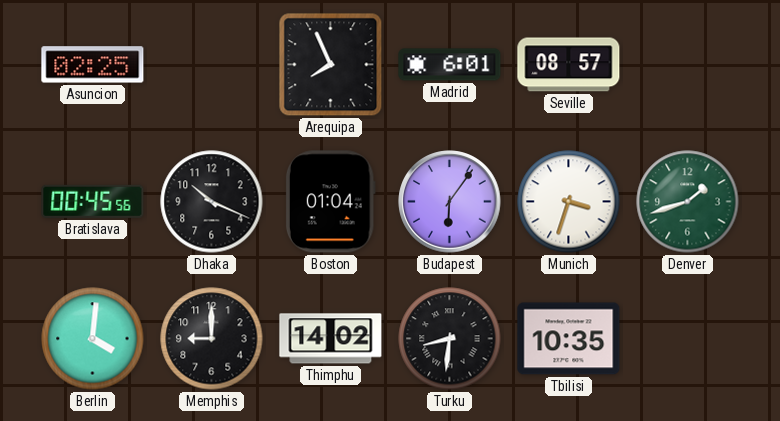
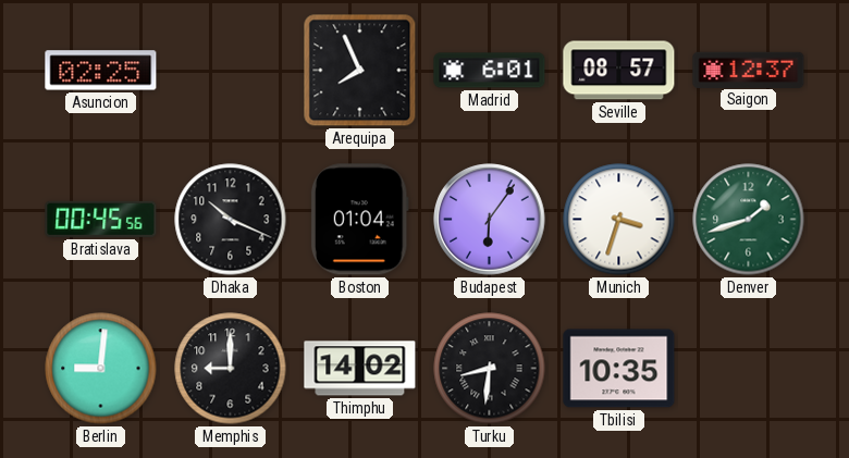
Saigon: none -> 12:37 (749, 70)
Berlin: 4:01 -> 9:01 (101, 369)
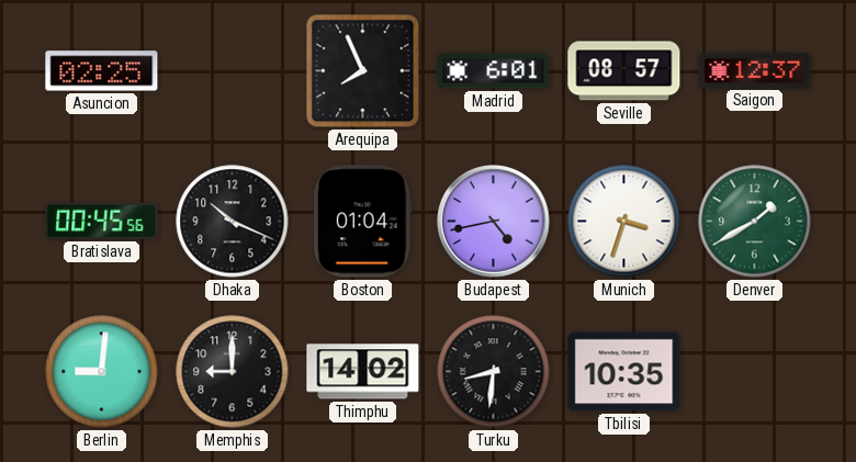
Budapest: 6:06 -> 4:43 (494, 222)
Denver: 1:42 -> 1:40 (755, 222)
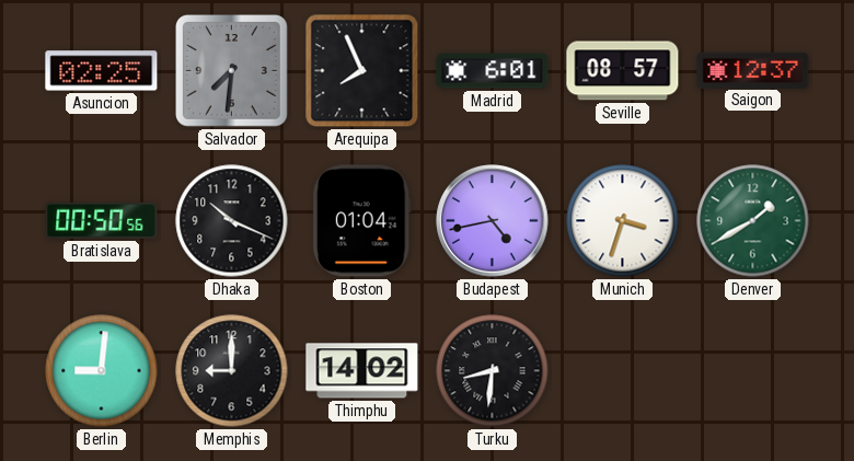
Salvador: none -> 7:31 (232, 71)
Bratislava: 00:45 -> 00:50 (102, 220)
Tbilisi: 10:35 -> none (624, 372)
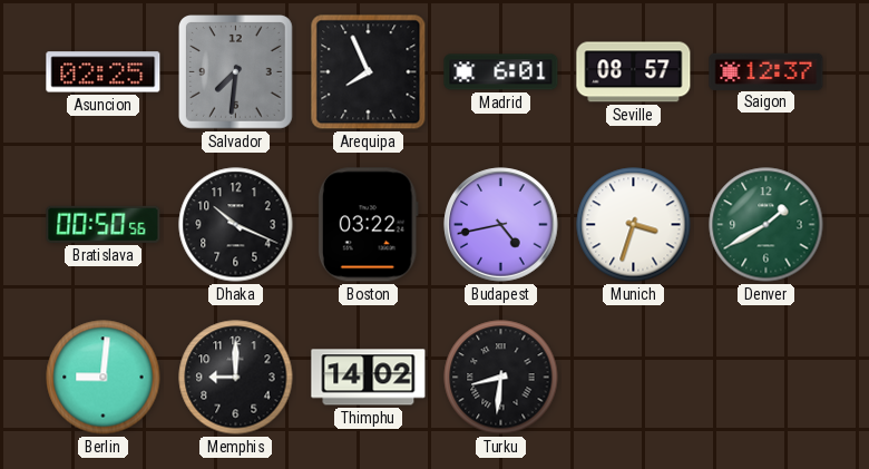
Boston: 01:04 -> 03:22 (368, 225)
